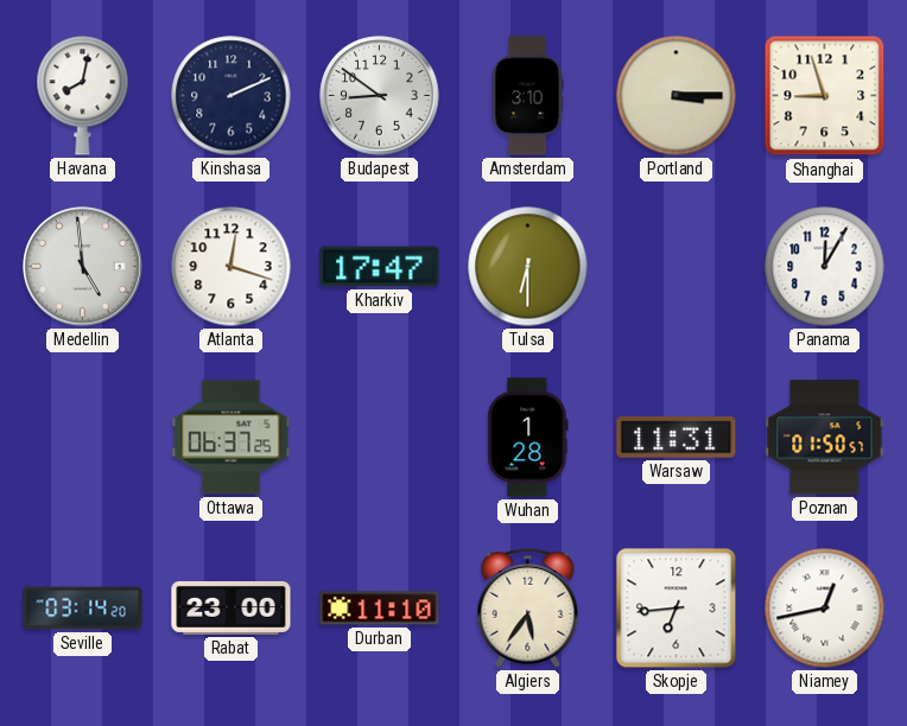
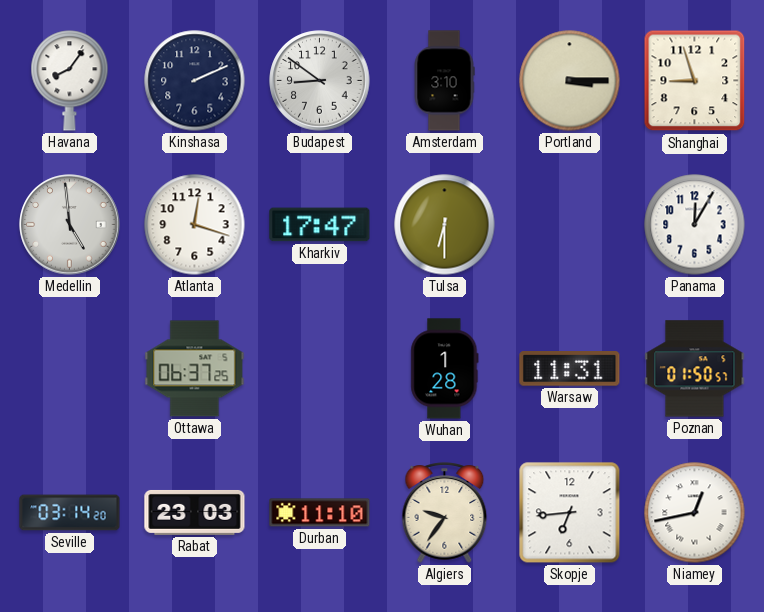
Havana: 8:02 -> 8:06 (70, 81)
Rabat: 23:00 -> 23:03 (195, 512)
Algiers: 5:36 -> 9:36 (445, 513)
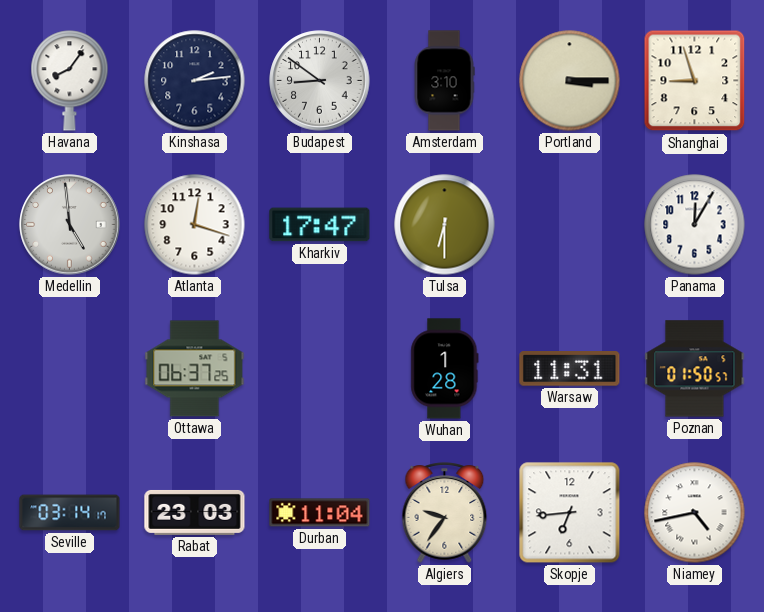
Kinshasa: 2:11 -> 2:14 (195, 81)
Seville: 03:14:20 -> 03:14:17 (70, 513)
Durban: 11:10 -> 11:04 (320, 513)
Niamey: 12:43 -> 4:43 (695, 513)
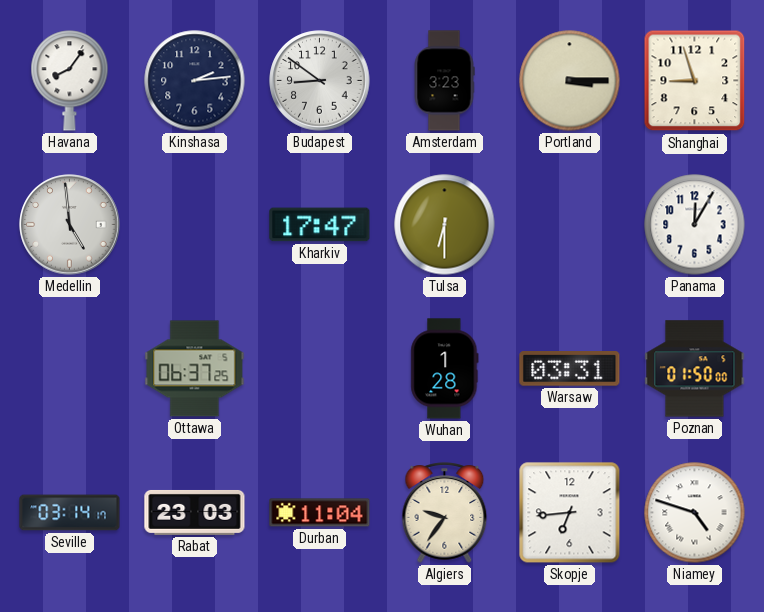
Amsterdam: 3:10 -> 3:23 (444, 81)
Atlanta: 12:18 -> none (195, 225)
Warsaw: 11:31 -> 03:31 (570, 369)
Poznan: 01:50:57 -> 01:50:00 (695, 369)
Niamey: 4:43 -> 4:48 (695, 513)
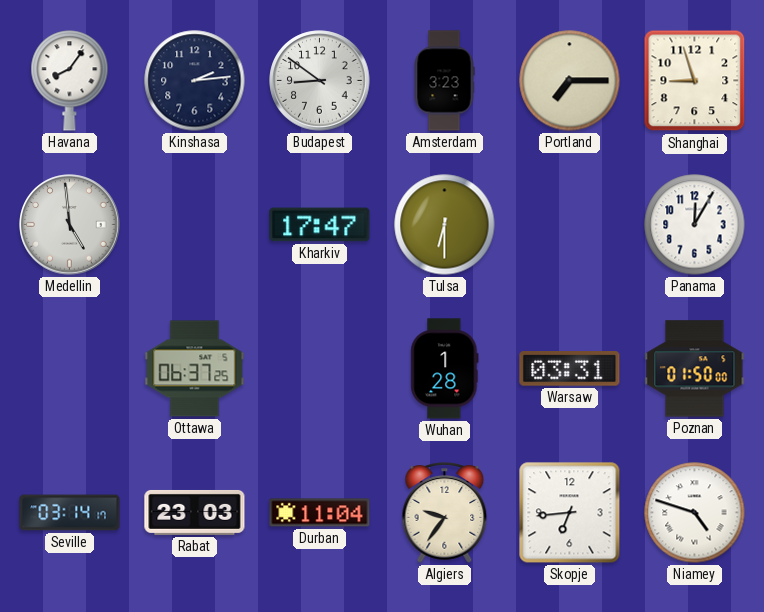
Portland: 3:15 -> 7:15 (570, 81)
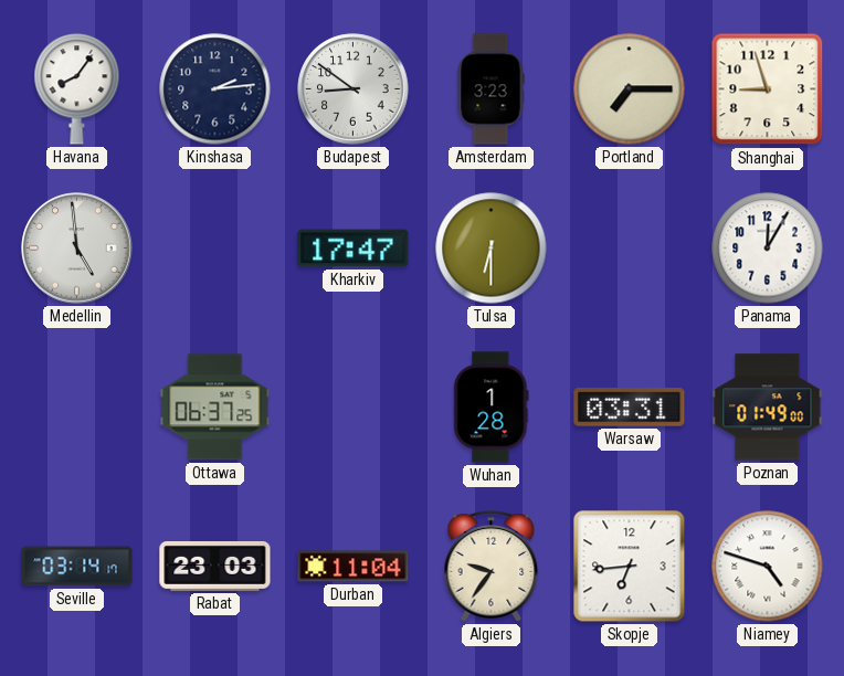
Poznan: 01:50 -> 01:49 (768, 408)
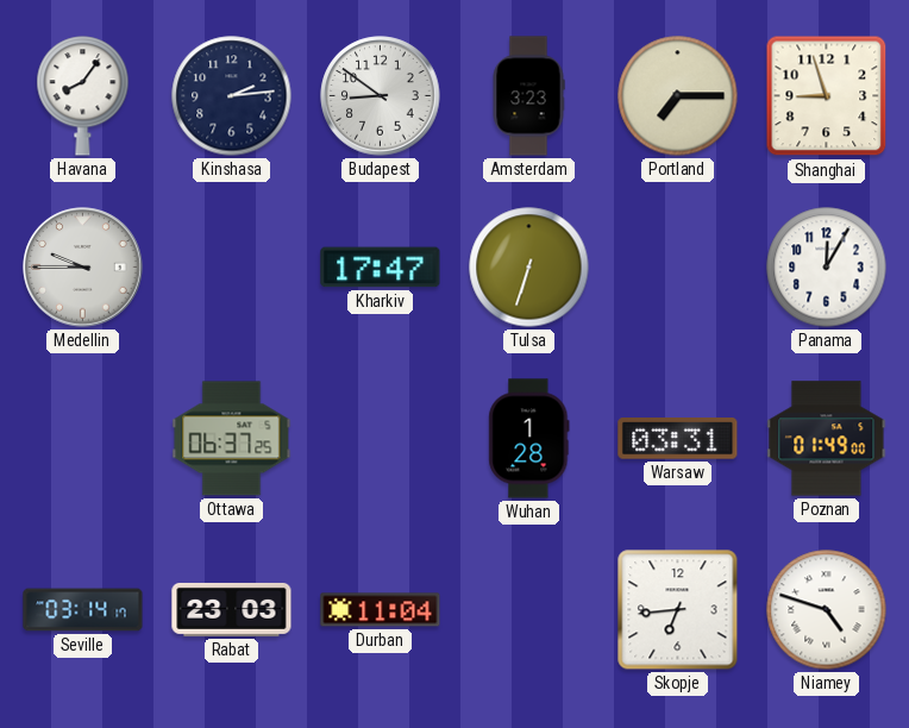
Medellin: 4:59 -> 9:45 (83, 268)
Tulsa: 6:30 -> 6:33 (529, 268)
Algiers: 9:36 -> none (492, 567)
